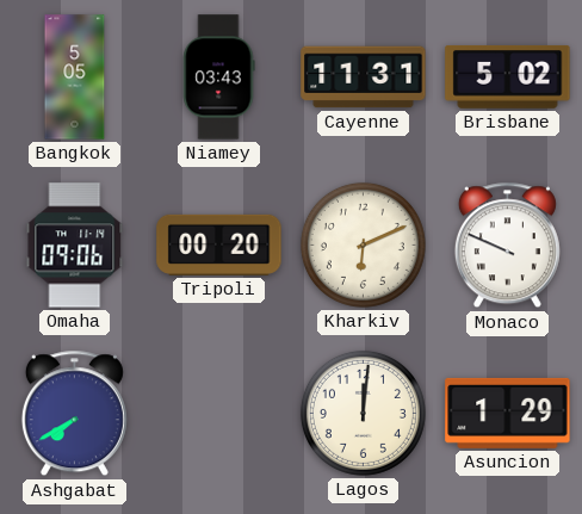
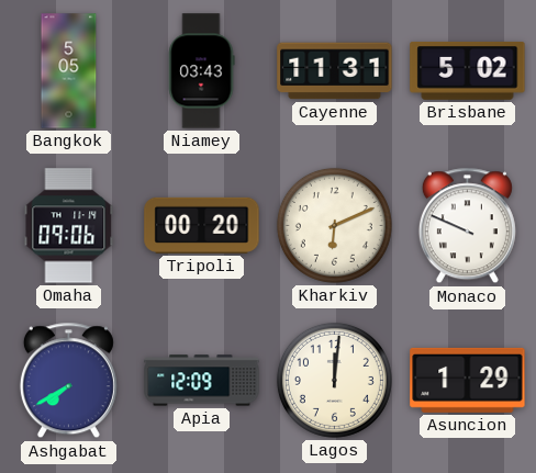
Apia: none -> 12:09 (202, 381)
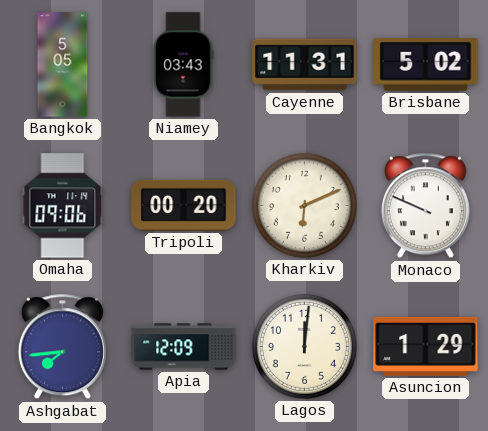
Ashgabat: 7:40 -> 7:44 (62, 347)
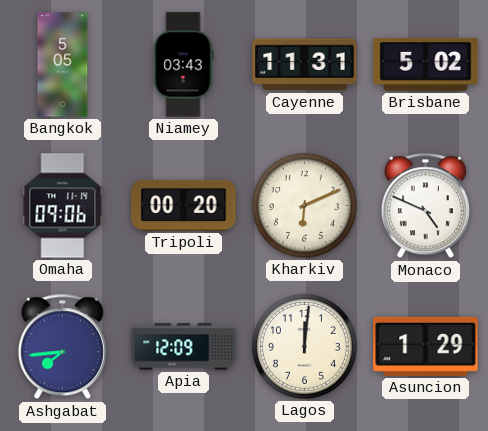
Monaco: 9:49 -> 4:49 (425, 206)
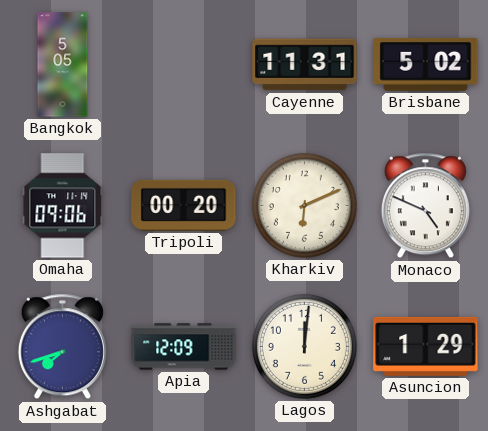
Niamey: 03:43 -> none (183, 65)
Ashgabat: 7:44 -> 7:42 (62, 347)
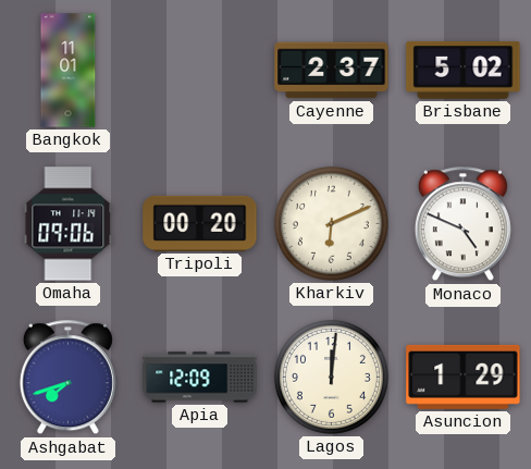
Bangkok: 5:05 -> 11:01 (69, 71)
Cayenne: 11:31 -> 2:37 (332, 71)
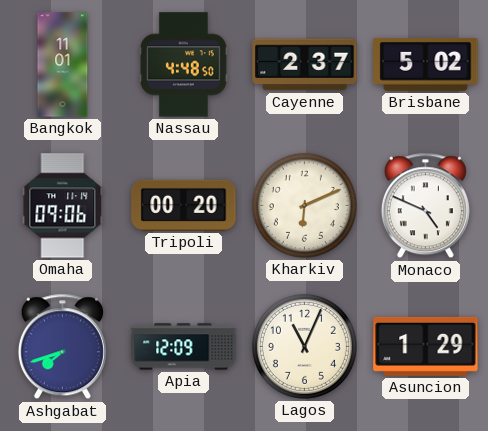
Nassau: none -> 4:48 (184, 65)
Lagos: 12:01 -> 11:04 (304, 346)
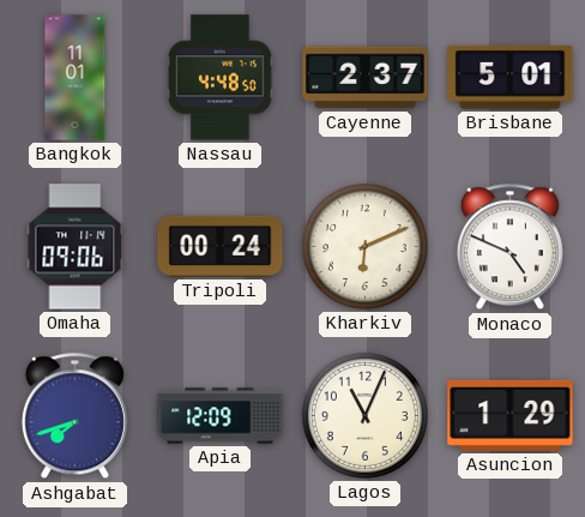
Brisbane: 5:02 -> 5:01 (511, 77)
Tripoli: 00:20 -> 00:24 (221, 246)
